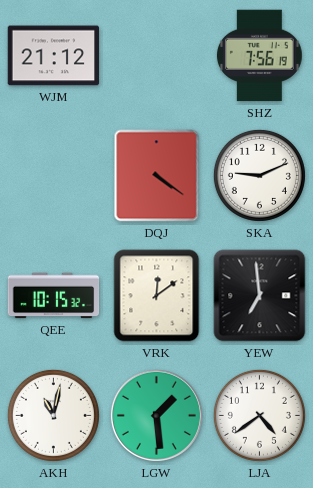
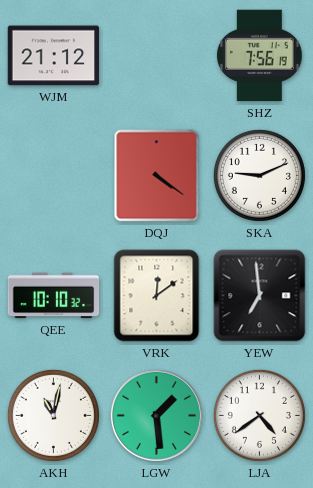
QEE: 10:15 -> 10:10 (54, 296)
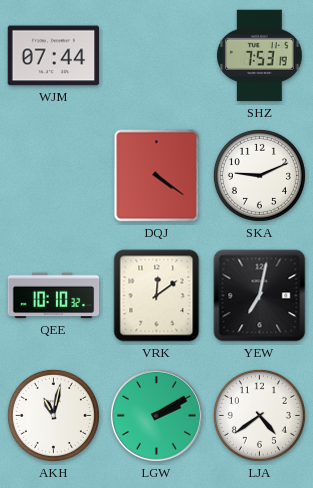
WJM: 21:12 -> 07:44 (54, 56)
SHZ: 7:56 -> 7:53 (260, 56)
YEW: 6:59 -> 7:02 (260, 296)
LGW: 1:29 -> 2:10 (156, 415)
